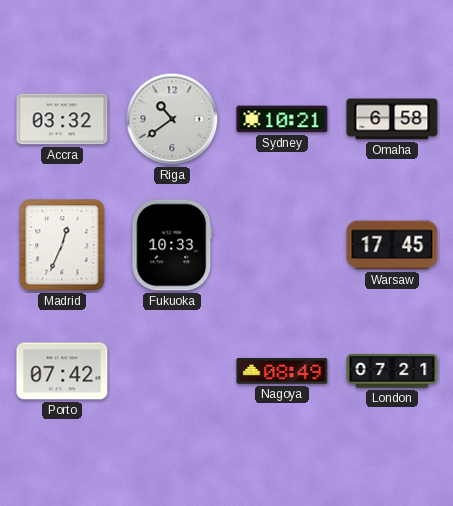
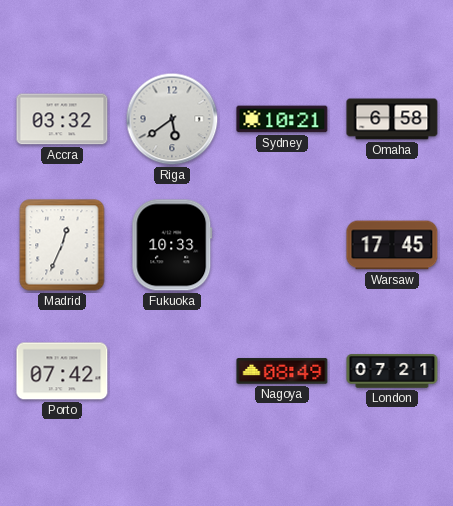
Riga: 10:39 -> 5:39 (172, 119)
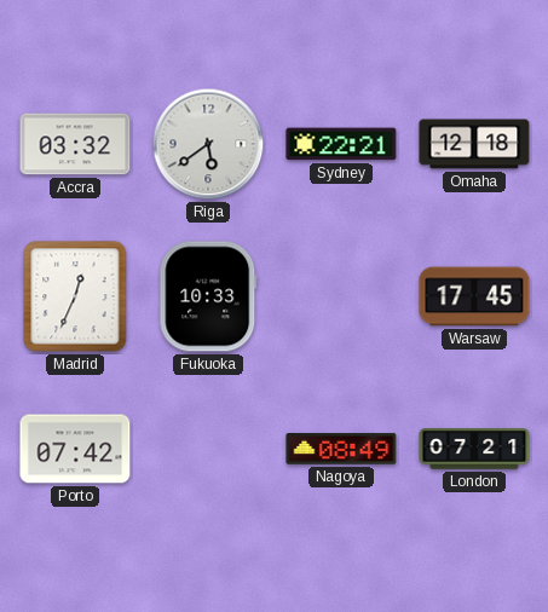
Sydney: 10:21 -> 22:21 (341, 144)
Omaha: 6:58 -> 12:18 (474, 144)
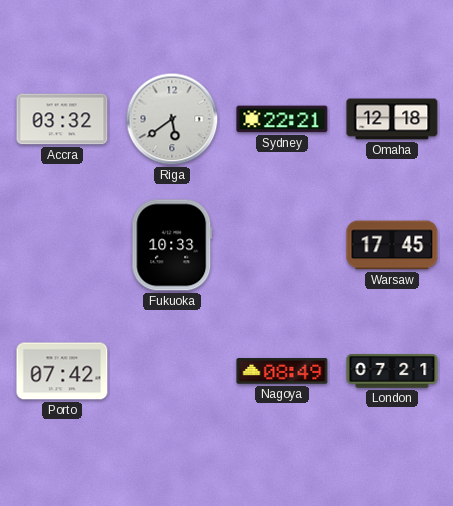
Madrid: 12:34 -> none (75, 296)
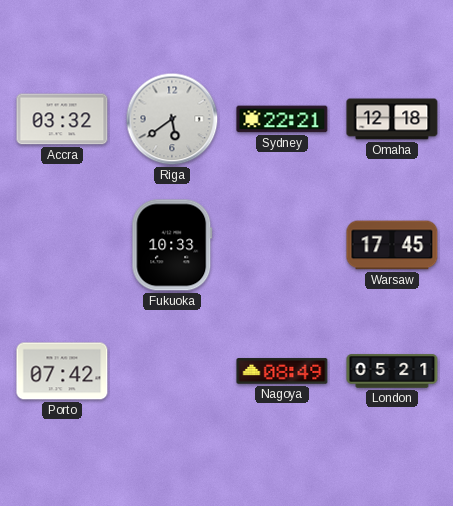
London: 07:21 -> 05:21 (392, 371)
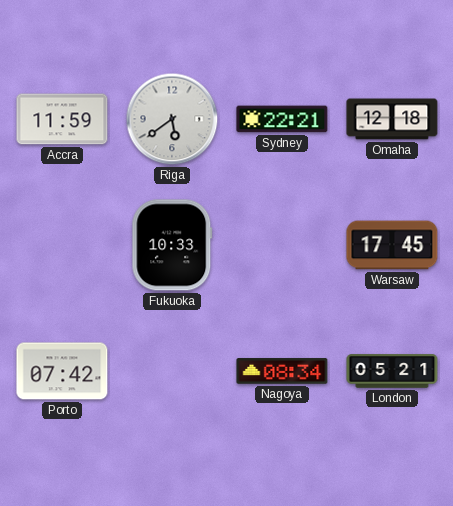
Accra: 03:32 -> 11:59 (62, 119)
Nagoya: 08:49 -> 08:34 (282, 371)
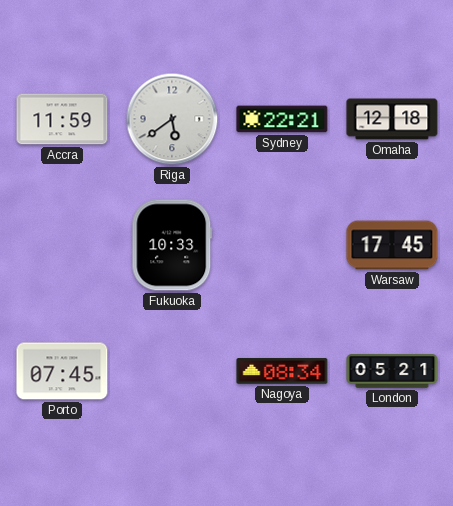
Porto: 07:42 -> 07:45 (62, 371)
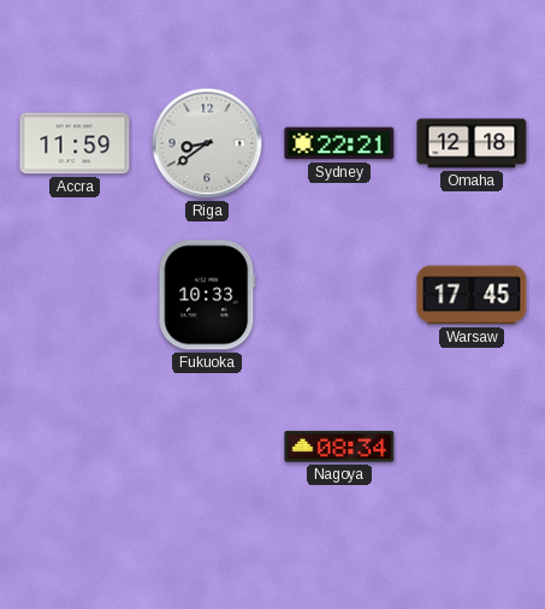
Riga: 5:39 -> 8:39 (207, 143)
Porto: 07:45 -> none (62, 371)
London: 05:21 -> none (392, 371)
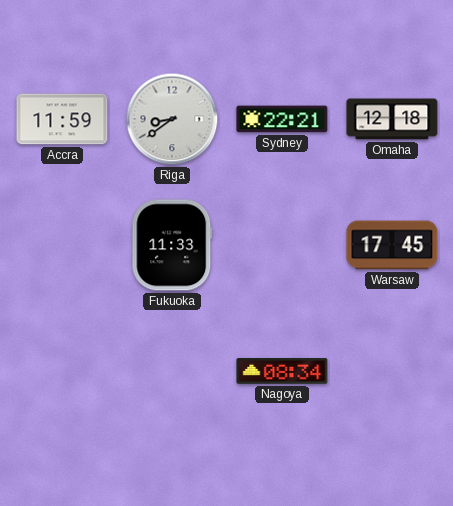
Fukuoka: 10:33 -> 11:33 (172, 245)
